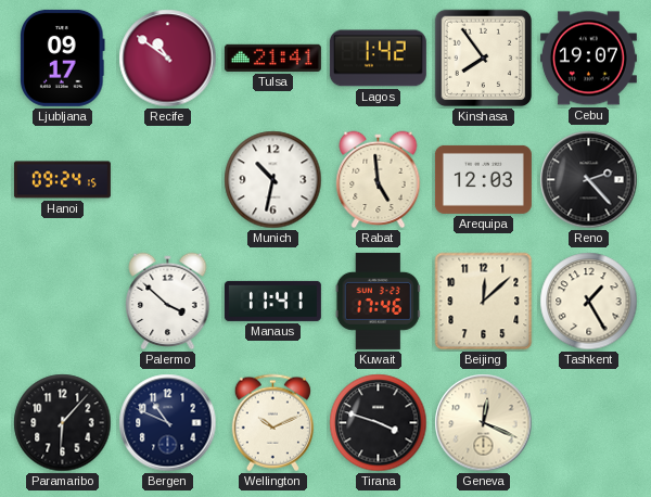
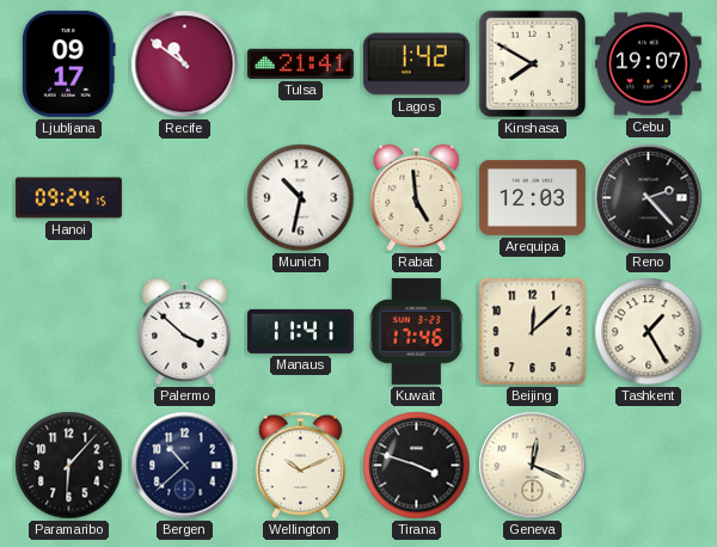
Kinshasa: 7:54 -> 7:50 (533, 64)
Bergen: 10:49 -> 10:38 (185, 466)
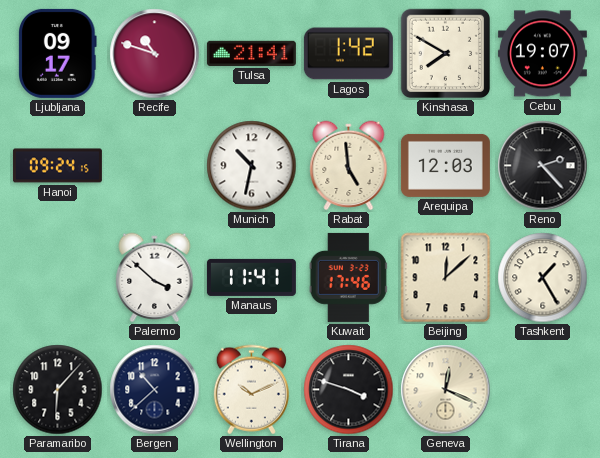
Recife: 10:51 -> 10:48 (155, 54)
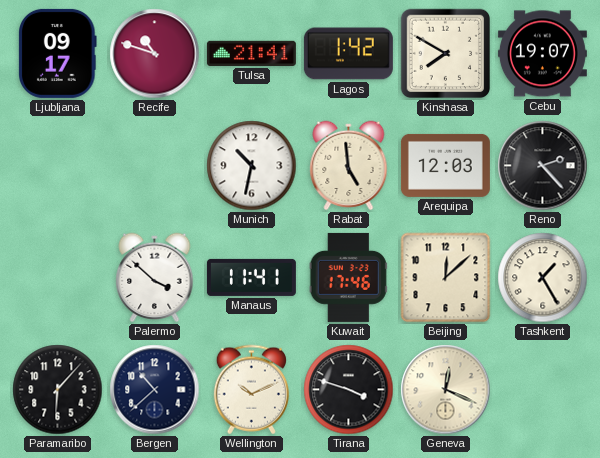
Hanoi: 09:24 -> none (57, 166)
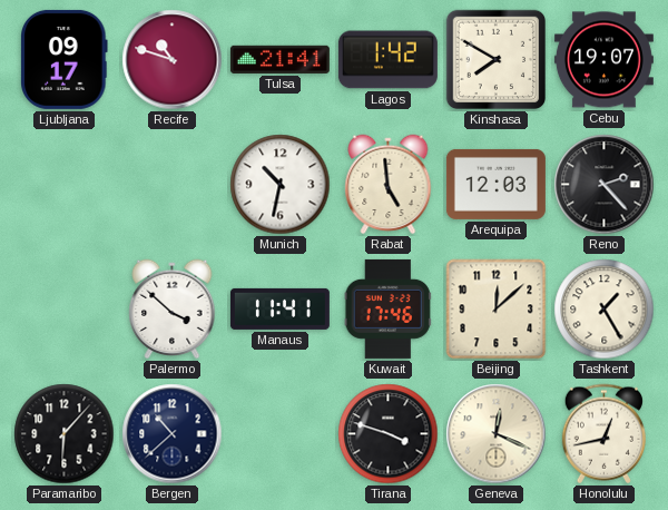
Wellington: 10:11 -> none (251, 390)
Honolulu: none -> 12:43 (603, 434)
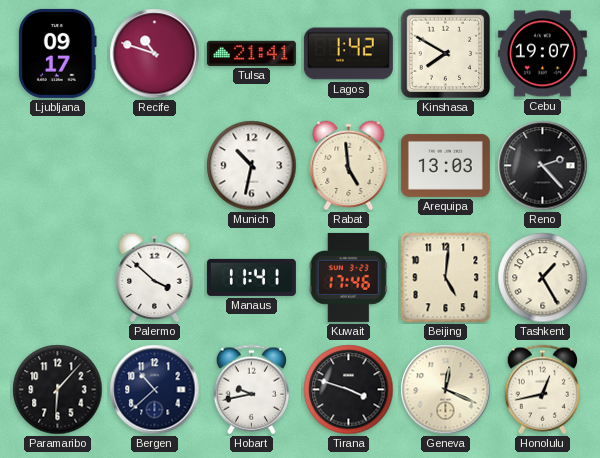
Arequipa: 12:03 -> 13:03 (445, 165)
Beijing: 12:08 -> 5:01 (446, 278)
Hobart: none -> 9:43 (251, 390)
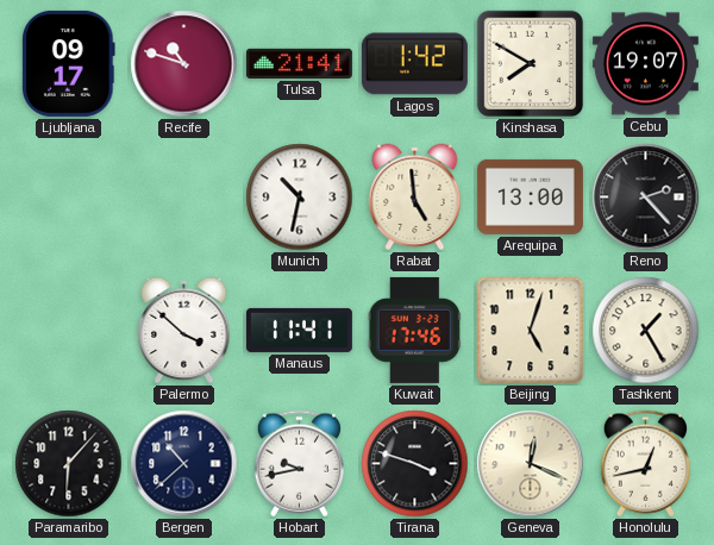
Arequipa: 13:03 -> 13:00 (530, 196)
Beijing: 5:01 -> 5:03 (531, 331)
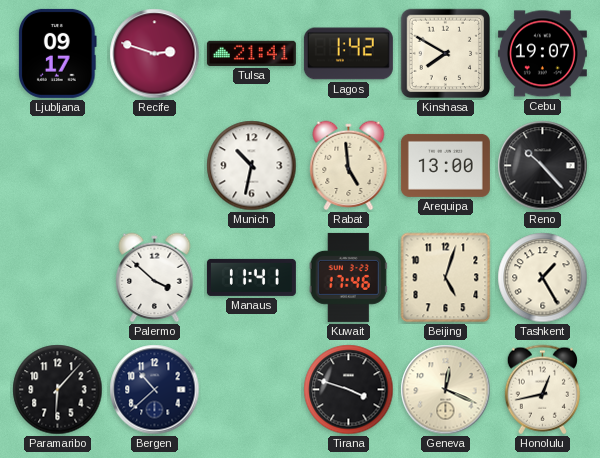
Recife: 10:48 -> 2:48 (155, 54)
Reno: 2:23 -> 10:23 (543, 166)
Hobart: 9:43 -> none (299, 464)
